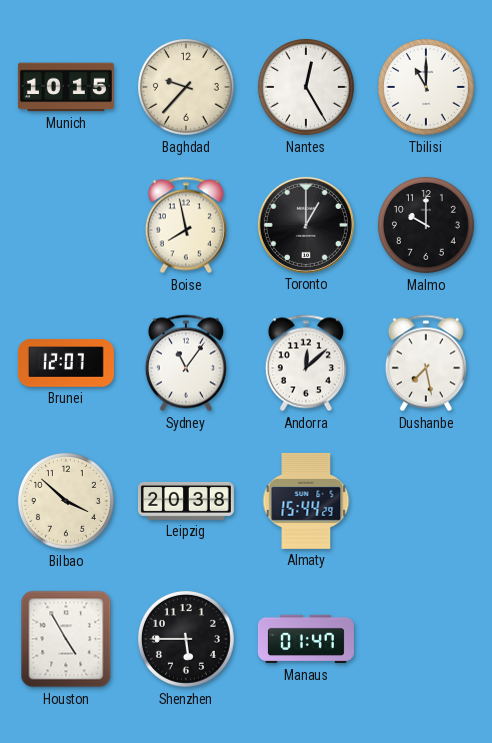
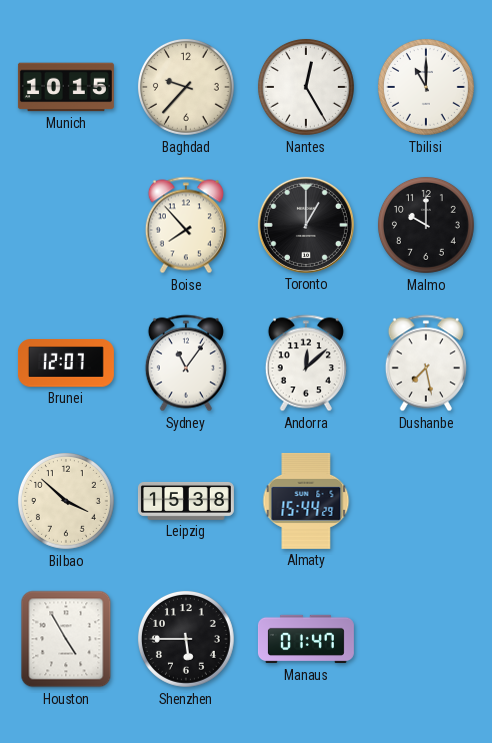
Boise: 7:58 -> 7:53 (186, 225)
Leipzig: 20:38 -> 15:38 (186, 501)
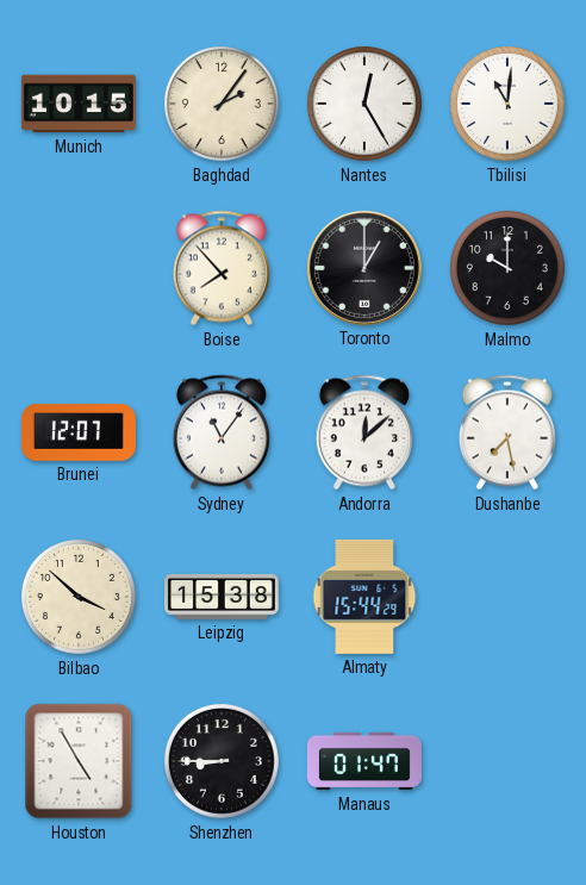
Baghdad: 9:37 -> 2:06 (222, 104)
Tbilisi: 11:00 -> 11:01 (507, 104)
Shenzhen: 5:45 -> 8:45 (222, 761)
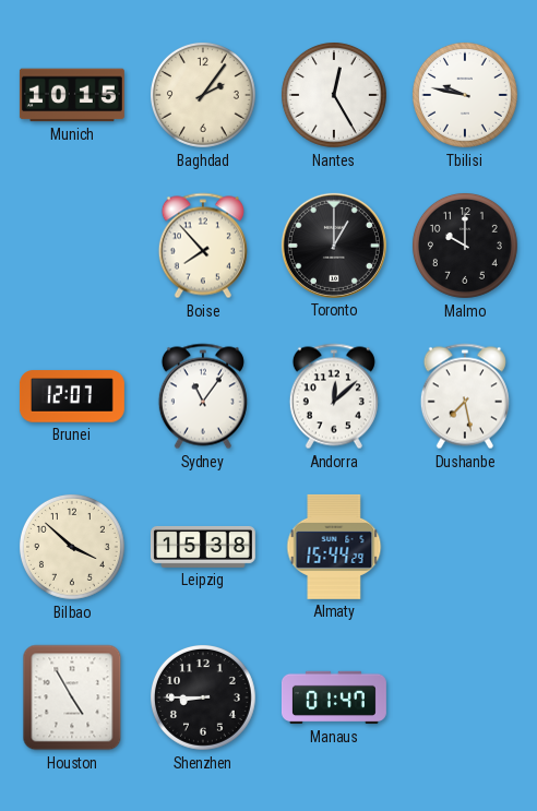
Tbilisi: 11:01 -> 9:47 (465, 95)
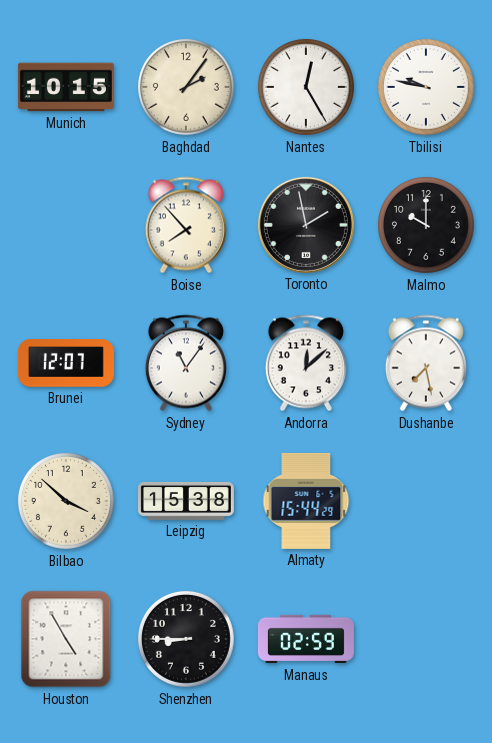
Toronto: 1:00 -> 1:58 (306, 225)
Manaus: 01:47 -> 02:59 (306, 639)
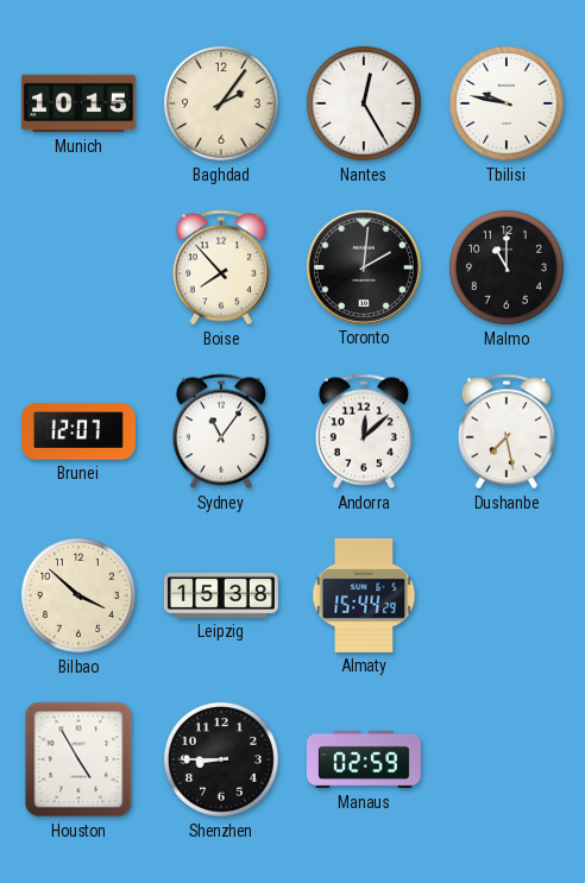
Toronto: 1:58 -> 2:01 (364, 267)
Malmo: 10:00 -> 11:00 (507, 267)
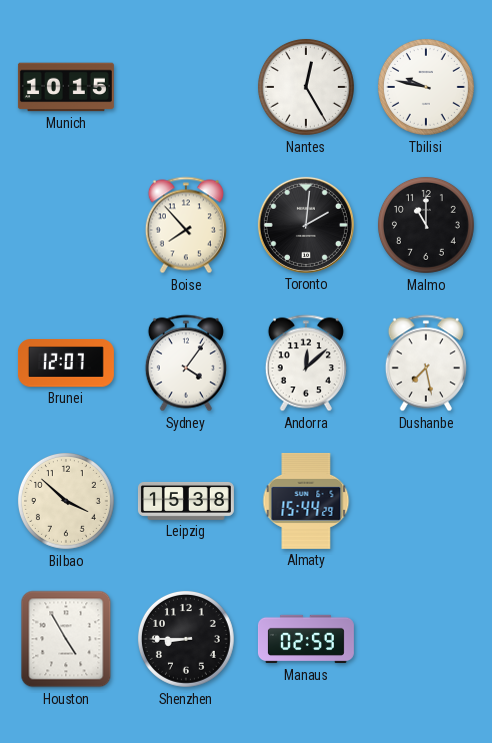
Baghdad: 2:06 -> none (221, 103)
Sydney: 11:06 -> 4:06 (186, 363)
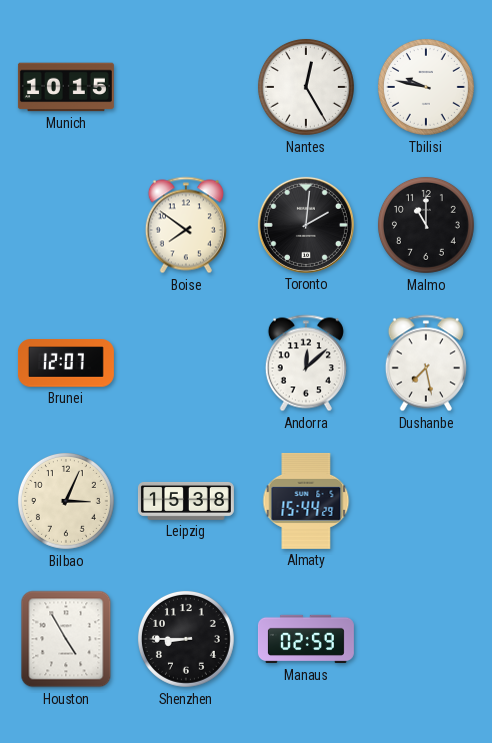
Boise: 7:53 -> 7:51 (186, 225)
Sydney: 4:06 -> none (186, 363)
Bilbao: 3:52 -> 3:04 (66, 501)
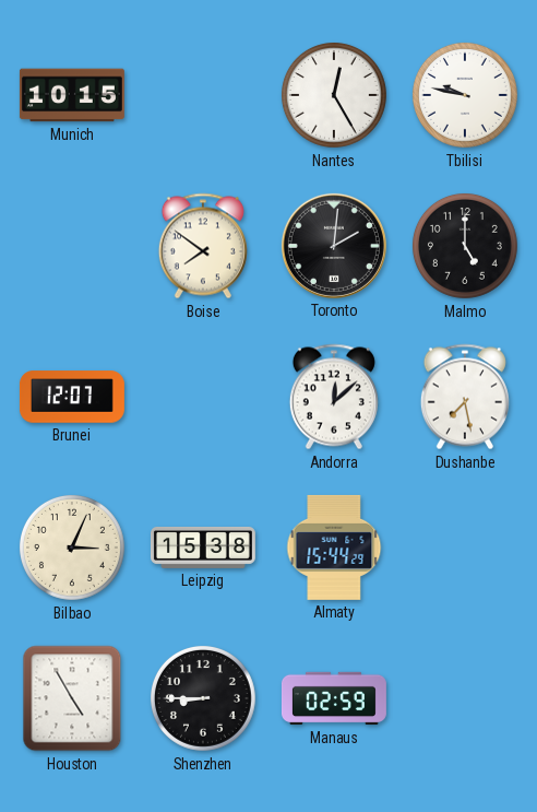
Malmo: 11:00 -> 5:00 (465, 246)
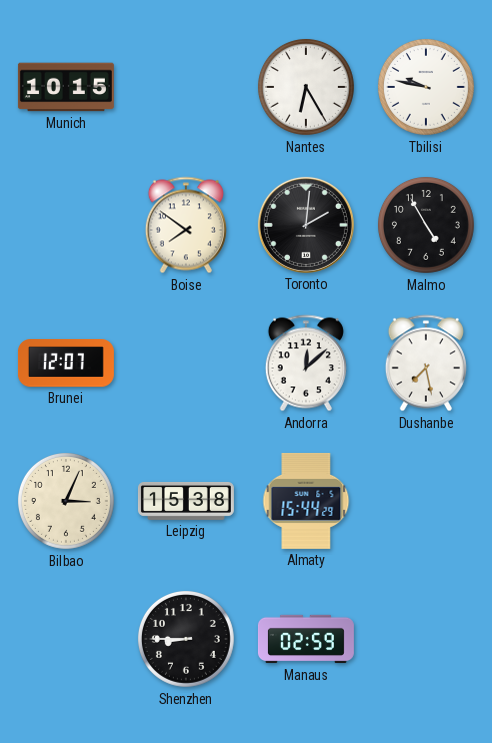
Nantes: 12:25 -> 6:25 (306, 87)
Malmo: 5:00 -> 4:55 (426, 225)
Houston: 4:55 -> none (72, 698)
